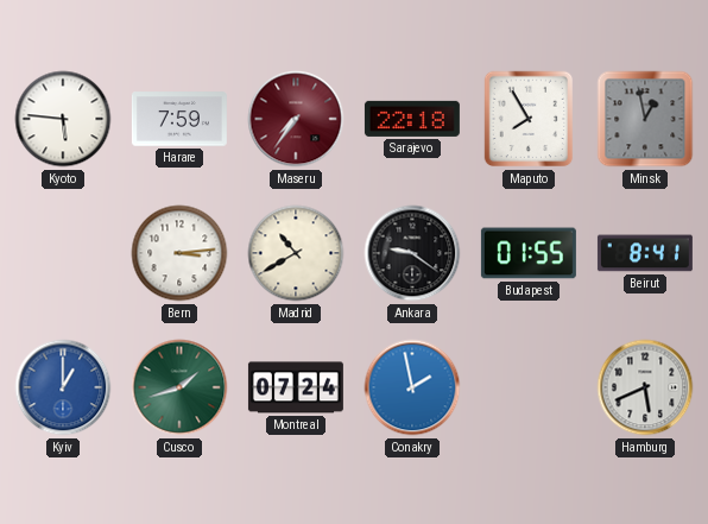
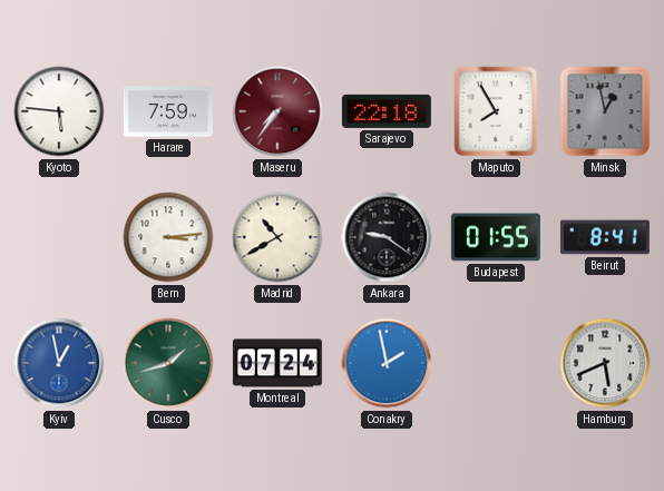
Kyiv: 1:00 -> 12:58 (59, 363)
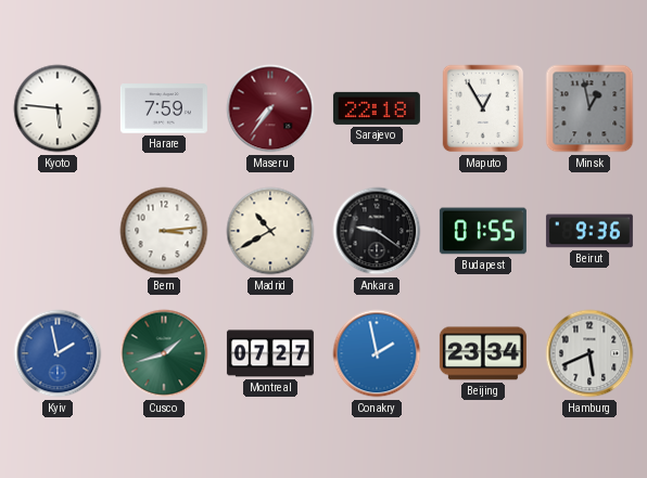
Maputo: 7:55 -> 12:55 (483, 108)
Beirut: 8:41 -> 9:36 (589, 231)
Kyiv: 12:58 -> 1:58 (58, 353)
Montreal: 07:24 -> 07:27 (270, 353)
Beijing: none -> 23:34 (483, 353)
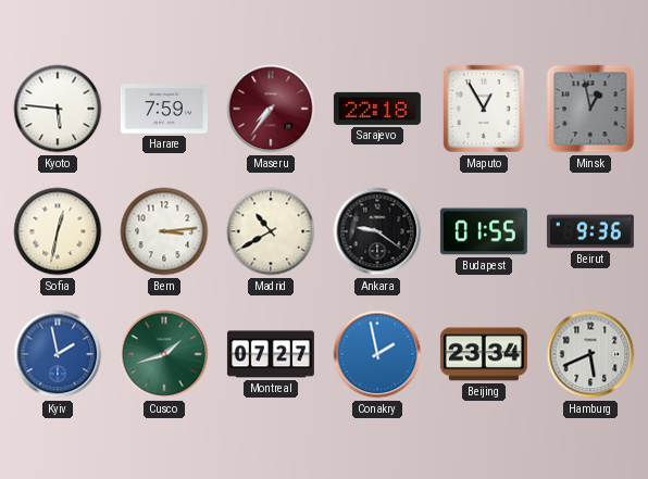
Sofia: none -> 12:32 (58, 231)
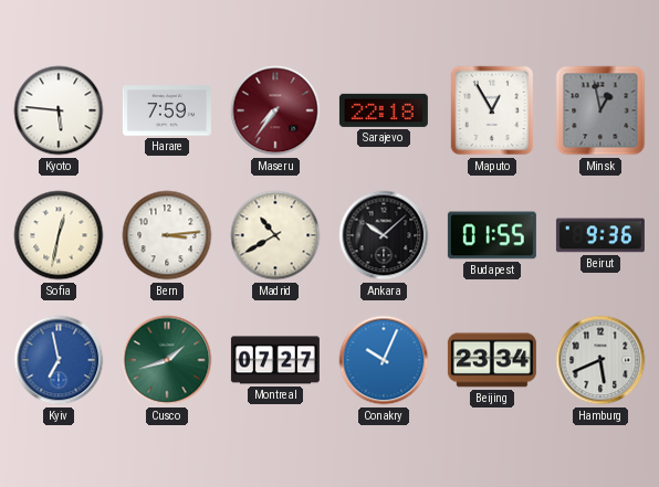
Ankara: 9:21 -> 10:08 (384, 235)
Kyiv: 1:58 -> 6:58 (59, 360)
Conakry: 1:58 -> 10:04 (384, 360)
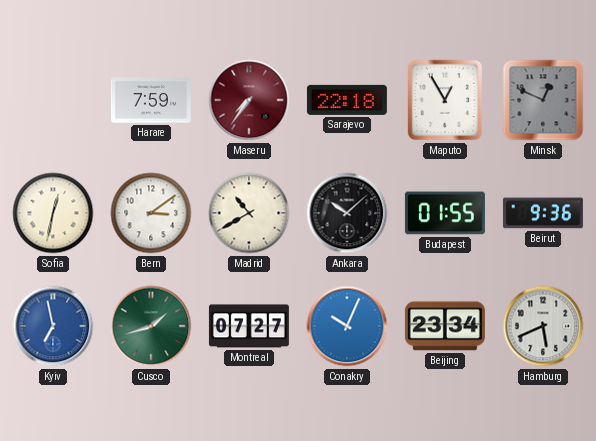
Kyoto: 5:46 -> none (59, 110)
Minsk: 12:58 -> 12:49 (543, 100)
Bern: 3:14 -> 3:09 (151, 213)
